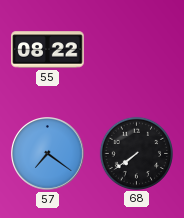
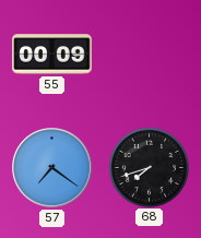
55: 08:22 -> 00:09 (52, 55)
68: 7:39 -> 7:42 (149, 167)
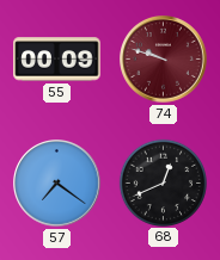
74: none -> 9:48 (164, 60)
68: 7:42 -> 12:41 (163, 182)
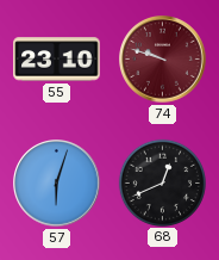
55: 00:09 -> 23:10 (57, 60)
57: 7:21 -> 6:03 (57, 184)
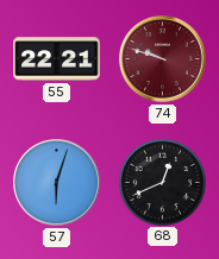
55: 23:10 -> 22:21 (57, 59)
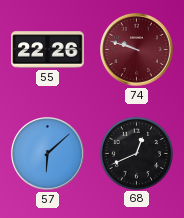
55: 22:21 -> 22:26 (48, 50)
57: 6:03 -> 6:08 (48, 154)
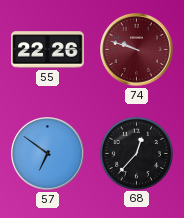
57: 6:08 -> 6:51 (48, 154)
68: 12:41 -> 12:37 (136, 153)
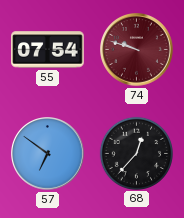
55: 22:26 -> 07:54 (48, 50)
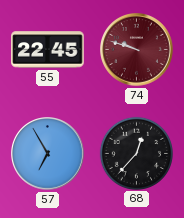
55: 07:54 -> 22:45 (48, 50)
57: 6:51 -> 6:55 (48, 154)
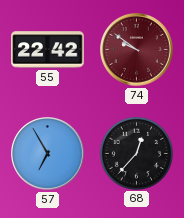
55: 22:45 -> 22:42 (48, 50)
74: 9:48 -> 9:51 (137, 50)
